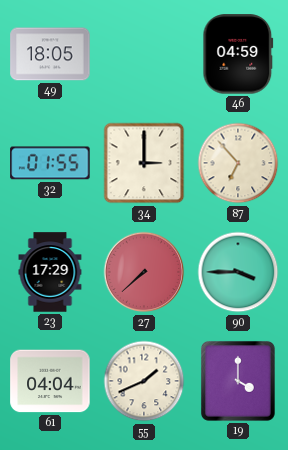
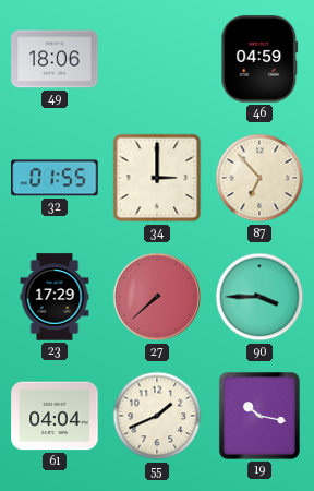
49: 18:05 -> 18:06 (55, 59)
19: 4:00 -> 10:17 (259, 416)
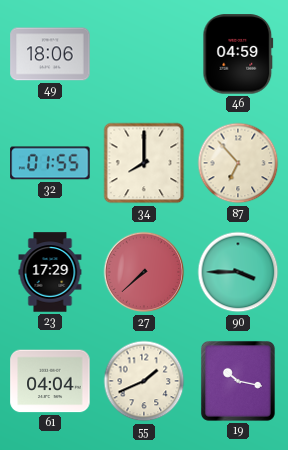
34: 3:00 -> 8:00 (144, 163)
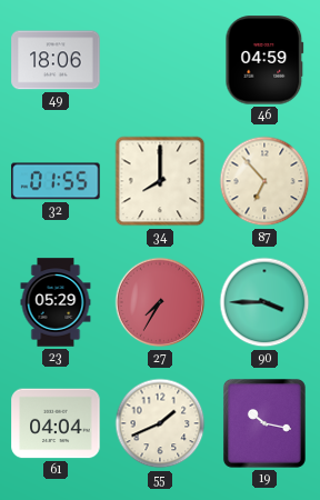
23: 17:29 -> 05:29 (56, 302)
27: 7:38 -> 7:35 (160, 302)
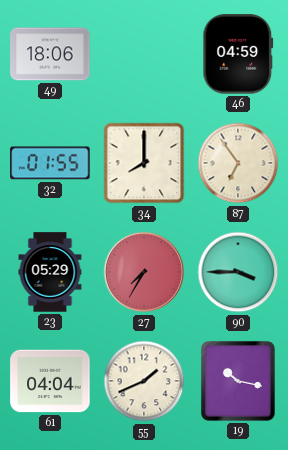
87: 6:53 -> 6:54 (238, 163)
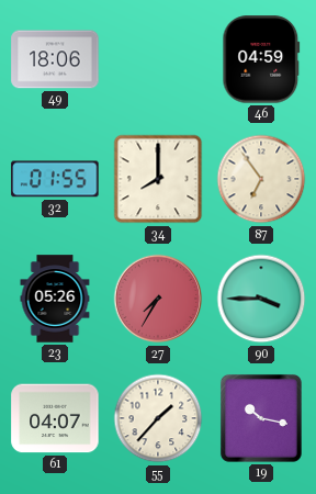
23: 05:29 -> 05:26 (55, 299)
61: 04:04 -> 04:07 (55, 418)
55: 1:41 -> 1:37 (158, 418)
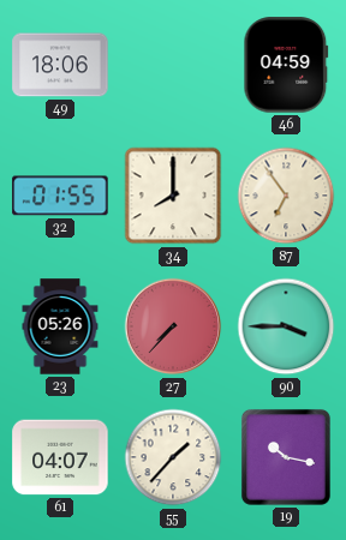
27: 7:35 -> 7:37 (173, 326)
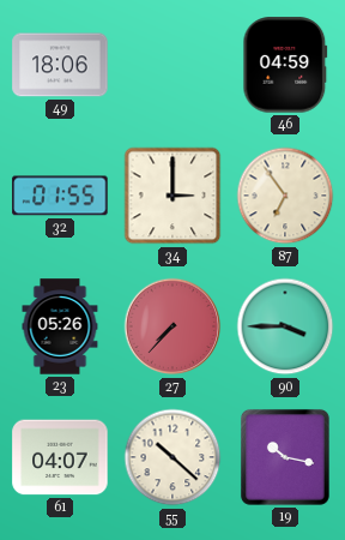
34: 8:00 -> 3:00 (172, 196)
55: 1:37 -> 10:22 (172, 457)
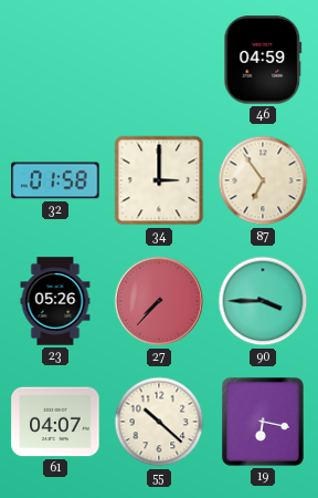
49: 18:06 -> none (60, 65)
32: 01:55 -> 01:58 (55, 180)
19: 10:17 -> 6:17 (263, 422)
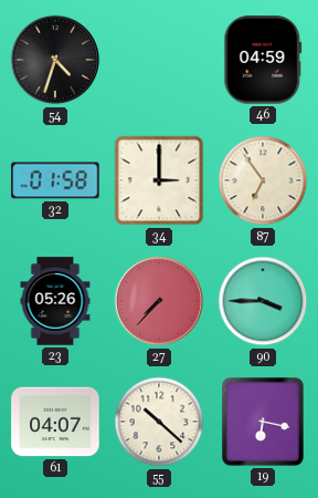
54: none -> 4:33 (55, 60)
